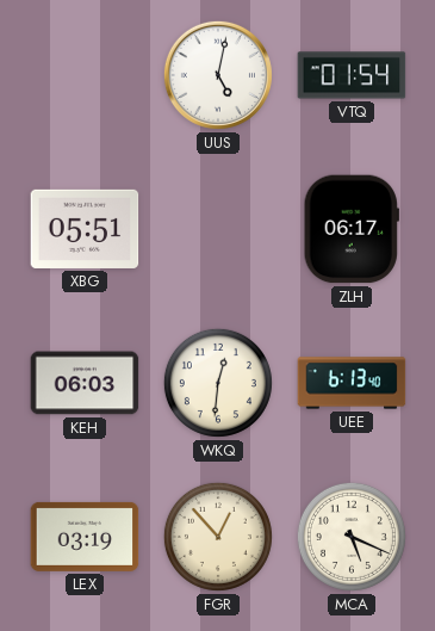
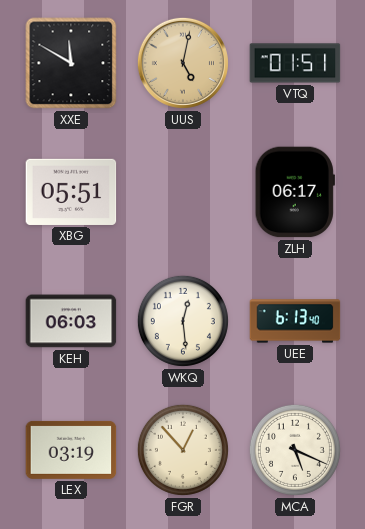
XXE: none -> 11:50 (71, 63)
UUS dial: white -> champagne (183, 63)
VTQ: 01:54 -> 01:51 (295, 63)
WKQ: 12:31 -> 12:29 (183, 321)
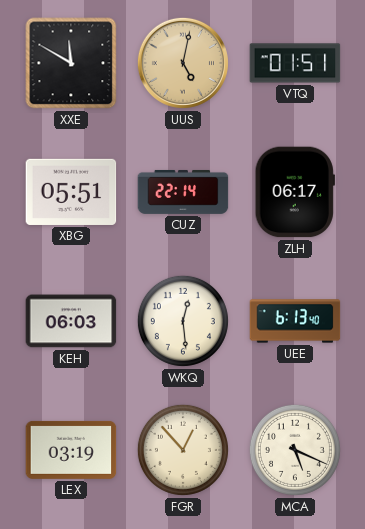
CUZ: none -> 22:14 (183, 192)
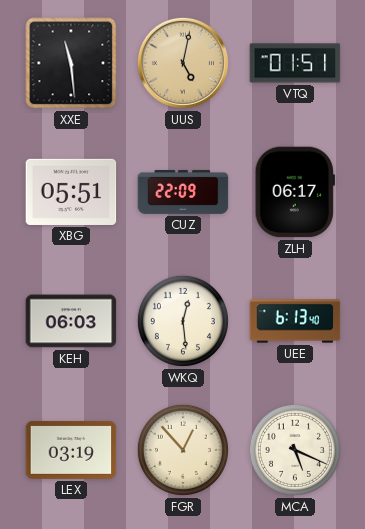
XXE: 11:50 -> 11:29 (71, 63)
CUZ: 22:14 -> 22:09 (183, 192)
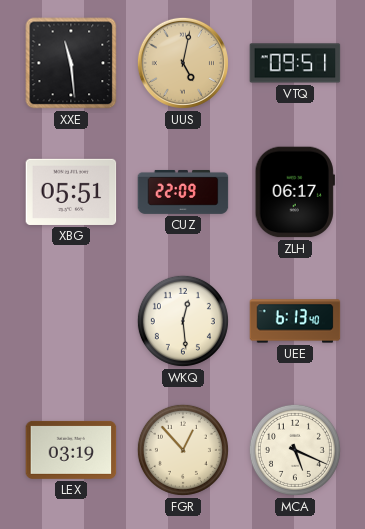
VTQ: 01:51 -> 09:51 (295, 63)
KEH: 06:03 -> none (71, 321)
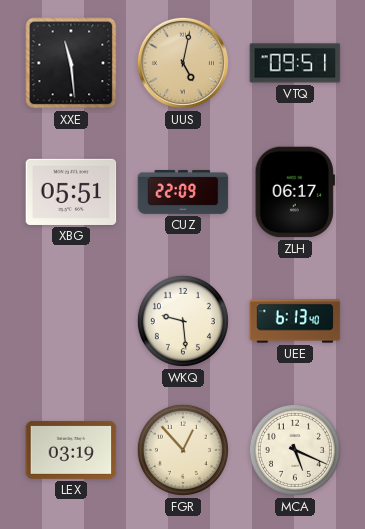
WKQ: 12:29 -> 9:29 (183, 321)
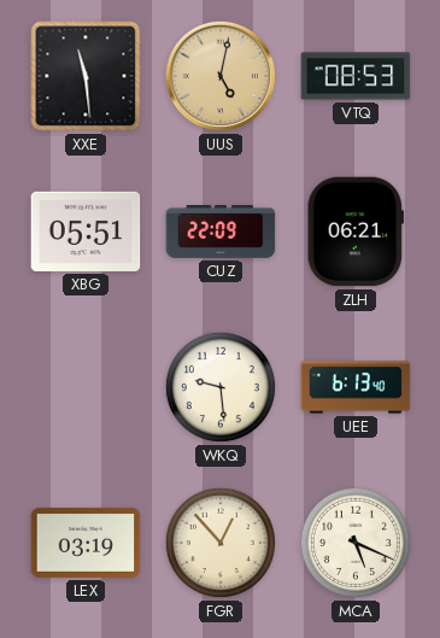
VTQ: 09:51 -> 08:53 (356, 76)
ZLH: 06:17 -> 06:21 (356, 232)
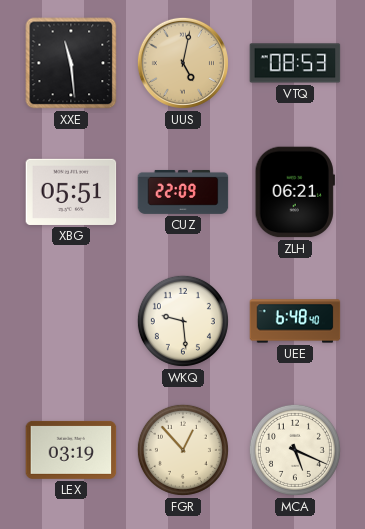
UEE: 6:13 -> 6:48 (295, 321)
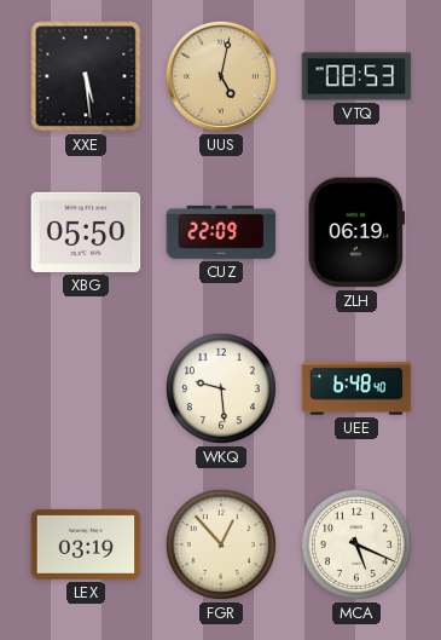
XXE: 11:29 -> 5:29 (86, 76)
XBG: 05:51 -> 05:50 (86, 232)
ZLH: 06:21 -> 06:19 (356, 232)
